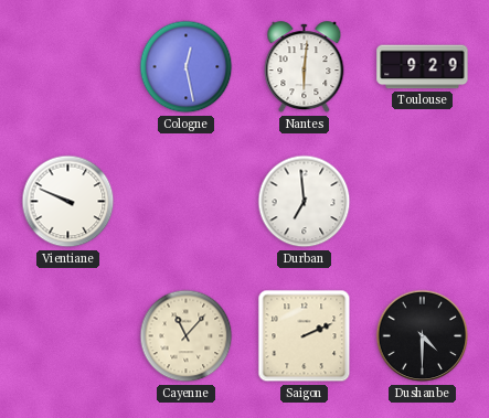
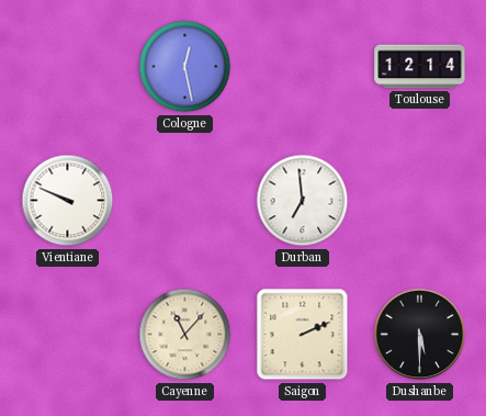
Nantes: 6:01 -> none (305, 67)
Toulouse: 9:29 -> 12:14 (420, 67)
Dushanbe: 4:30 -> 5:30 (420, 335)
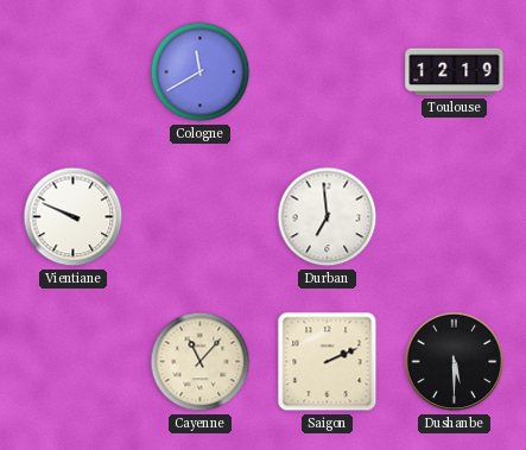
Cologne: 12:28 -> 11:40 (201, 72)
Toulouse: 12:14 -> 12:19 (455, 72)
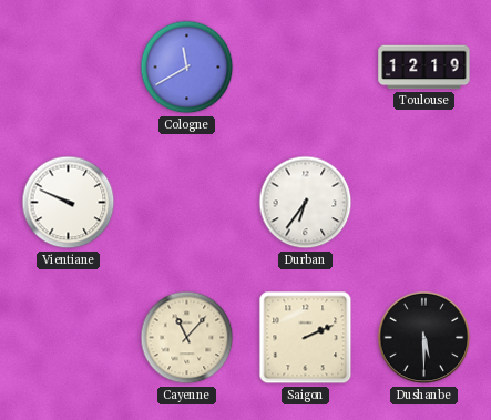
Durban: 6:59 -> 6:36 (306, 203)
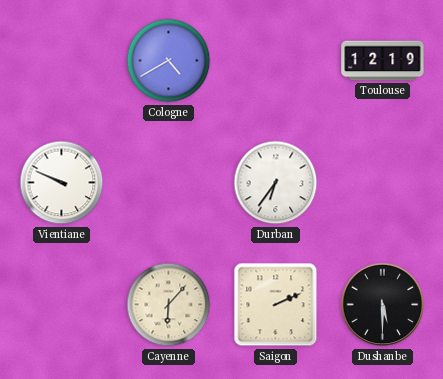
Cologne: 11:40 -> 4:40 (169, 61)
Cayenne: 11:07 -> 6:07 (169, 305)
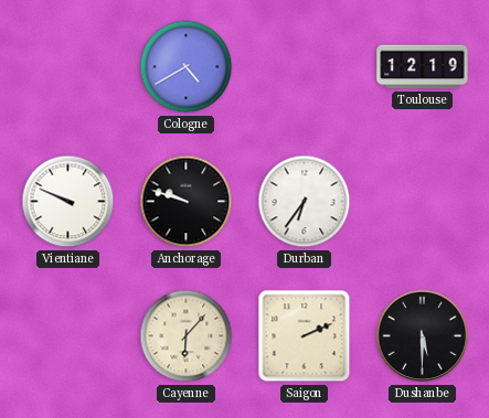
Anchorage: none -> 9:48 (187, 202)
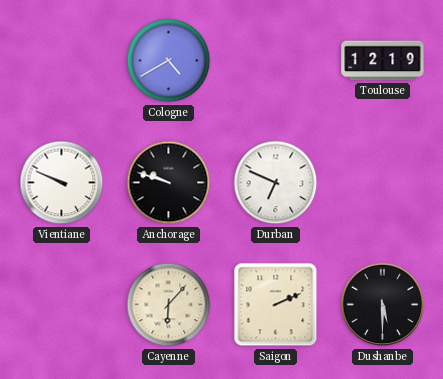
Durban: 6:36 -> 6:49 (276, 183)
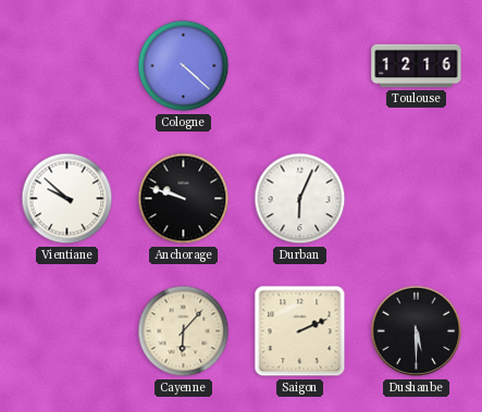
Cologne: 4:40 -> 4:22 (184, 66)
Toulouse: 12:19 -> 12:16 (417, 66)
Vientiane: 9:49 -> 9:52 (67, 199)
Durban: 6:49 -> 6:04 (300, 199)
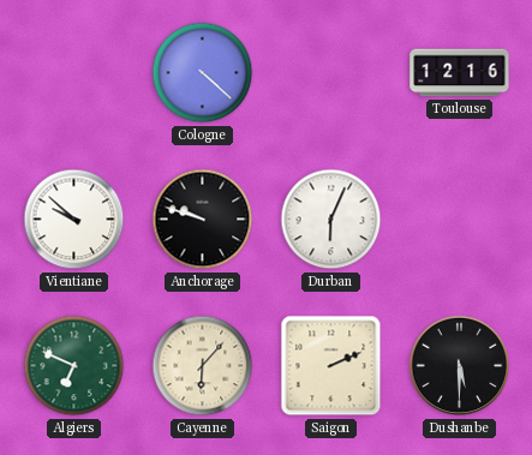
Algiers: none -> 6:49 (74, 366)
